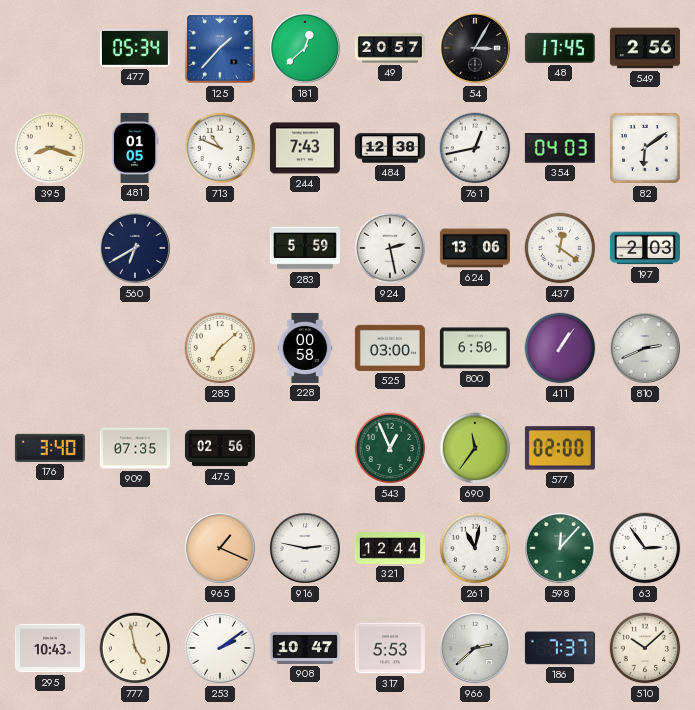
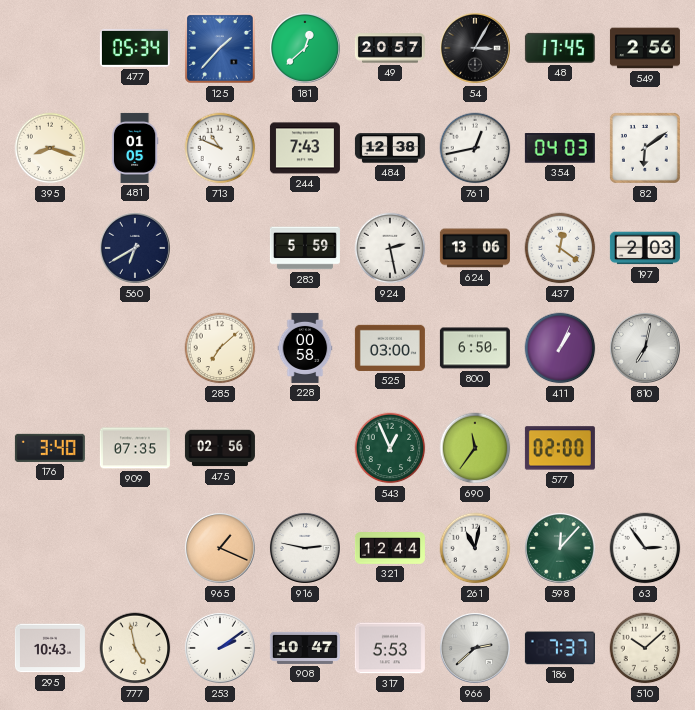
411: 1:06 -> 1:04 (560, 348)
810: 2:41 -> 7:02 (645, 348)
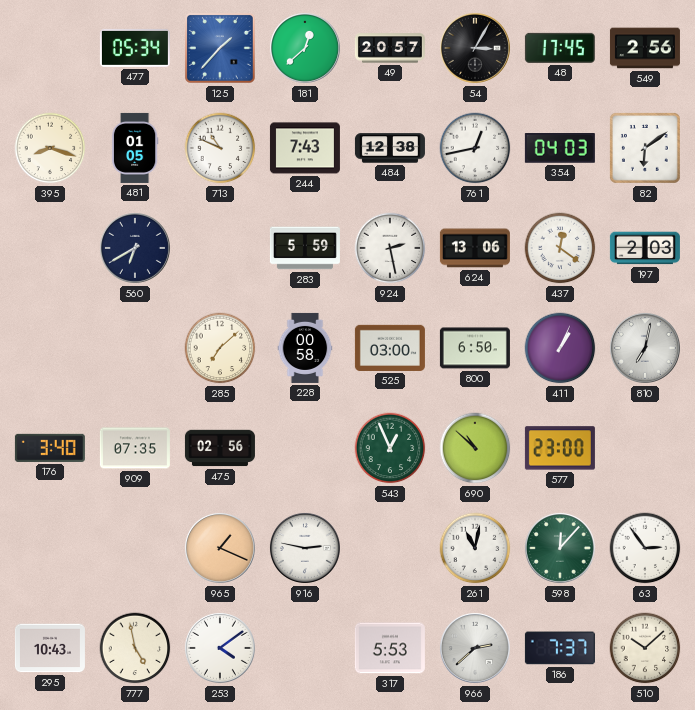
690: 11:36 -> 10:52 (475, 448)
577: 02:00 -> 23:00 (560, 448)
321: 12:44 -> none (390, 549)
253: 2:09 -> 4:09 (220, 648)
908: 10:47 -> none (305, 648)
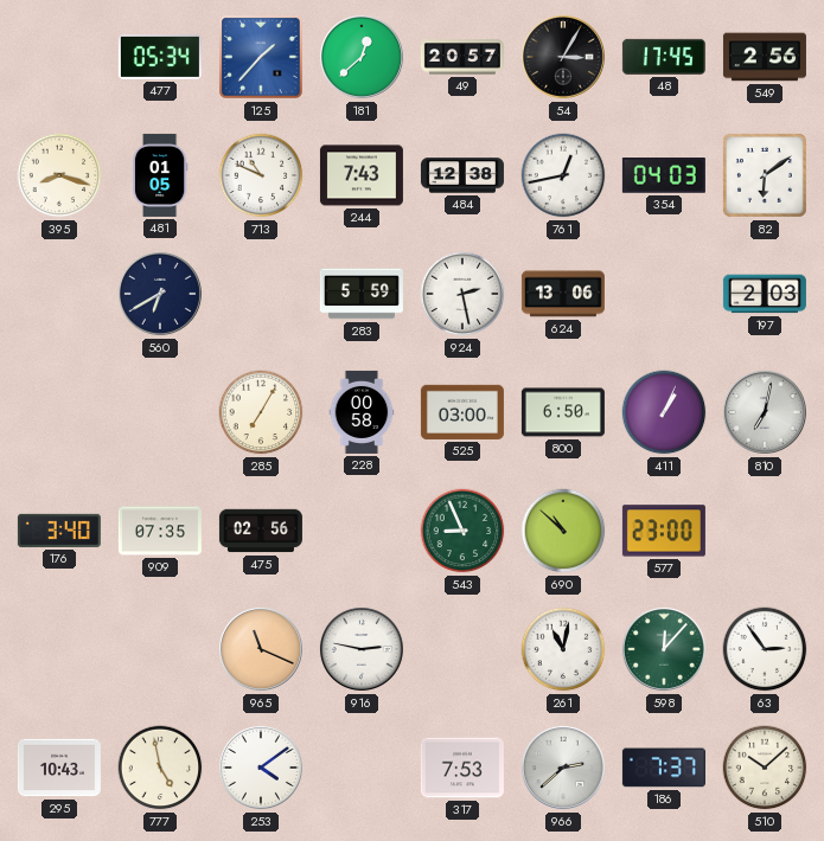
437: 12:21 -> none (560, 248)
285: 7:08 -> 7:05 (261, 412)
543: 12:56 -> 8:56 (462, 531)
965: 1:19 -> 11:19 (261, 649)
317: 5:53 -> 7:53 (462, 768)
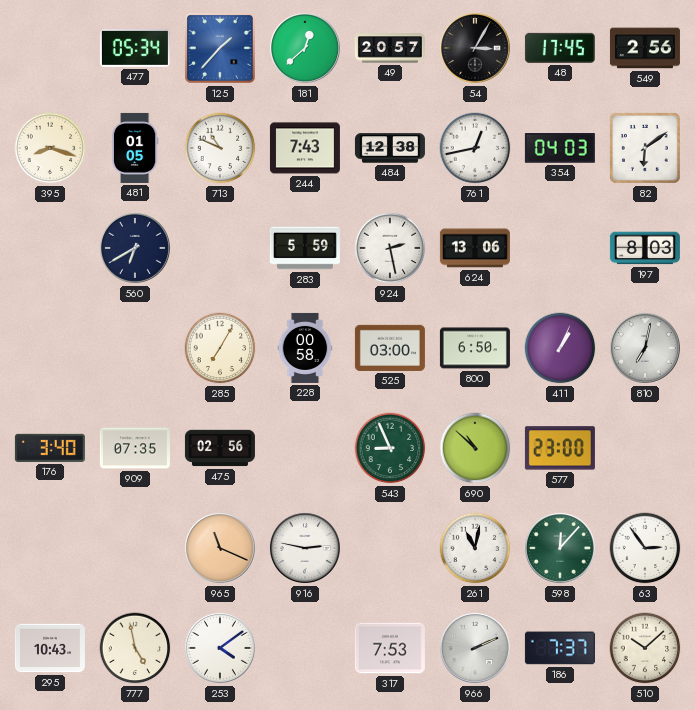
197: 2:03 -> 8:03 (645, 248)
966: 2:38 -> 2:11 (475, 648)
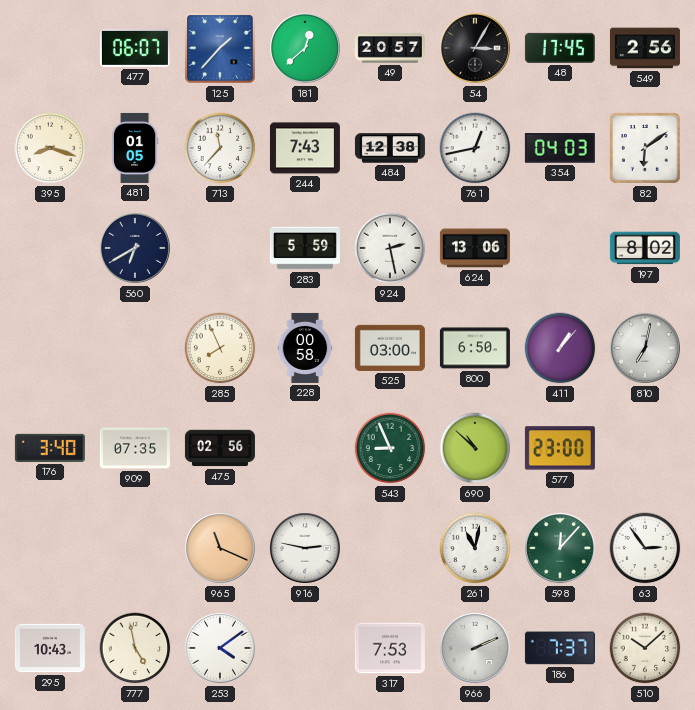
477: 05:34 -> 06:07 (135, 48)
713: 10:49 -> 11:37 (220, 148)
197: 8:03 -> 8:02 (645, 248)
285: 7:05 -> 7:56 (220, 348)
411: 1:04 -> 1:07 (560, 348)
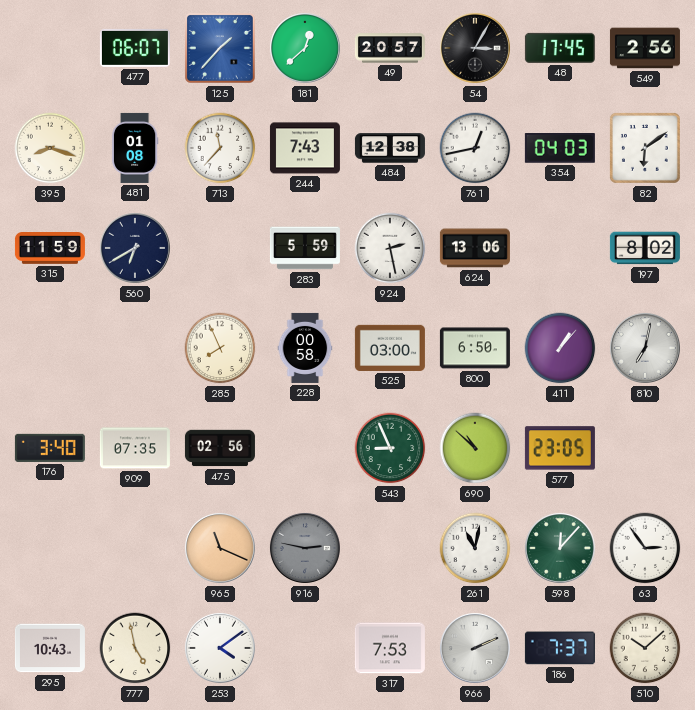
481: 01:05 -> 01:08 (135, 148)
315: none -> 11:59 (50, 249)
577: 23:00 -> 23:05 (560, 448)
916 dial: white -> grey (305, 548)
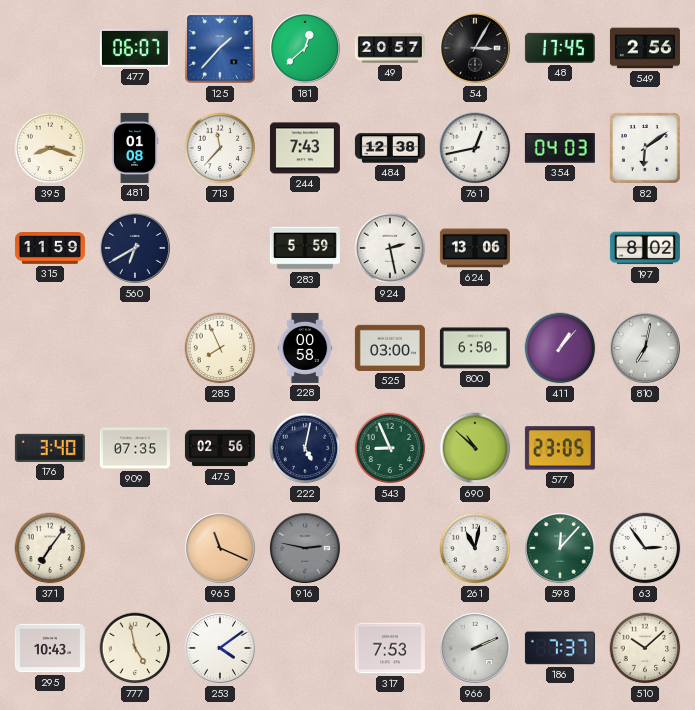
222: none -> 5:02 (305, 448)
371: none -> 7:06 (50, 548)
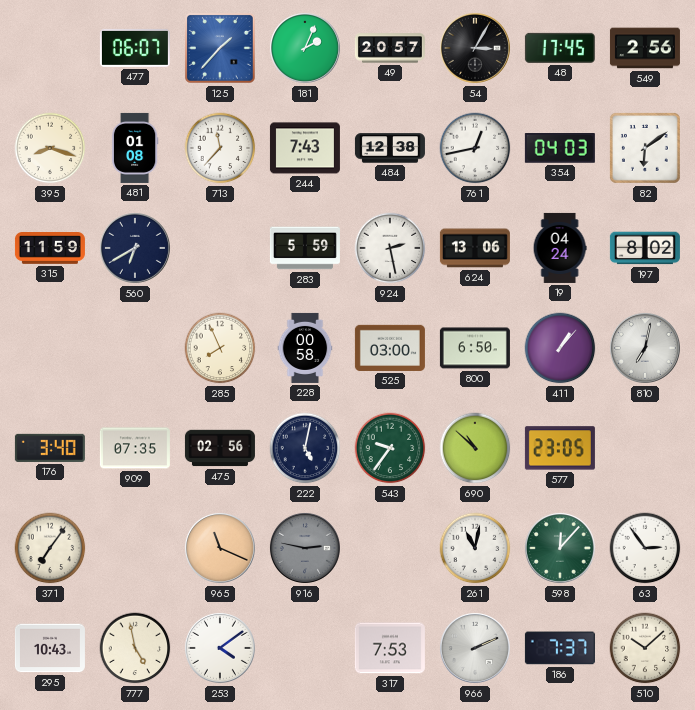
181: 12:38 -> 2:04 (305, 48)
19: none -> 04:24 (560, 248)
543: 8:56 -> 9:36 (390, 448)
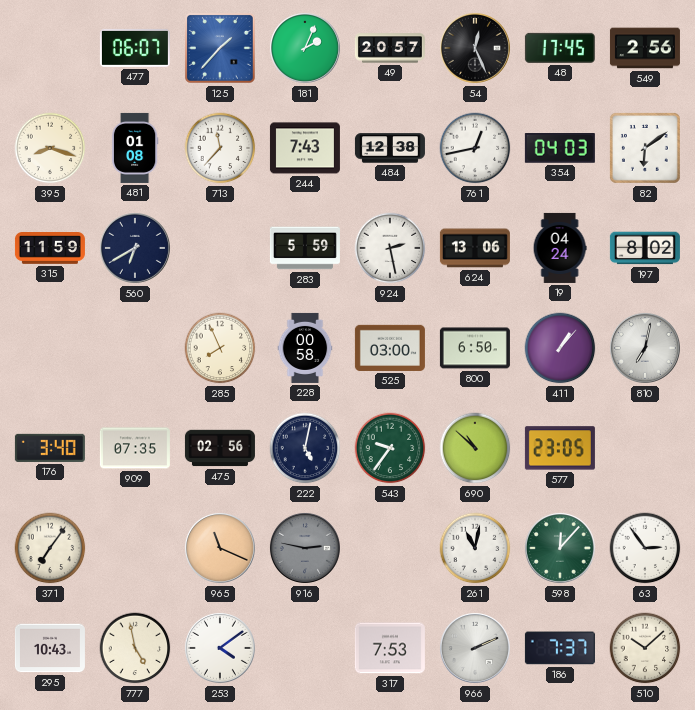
54: 3:05 -> 12:26 (475, 48)
